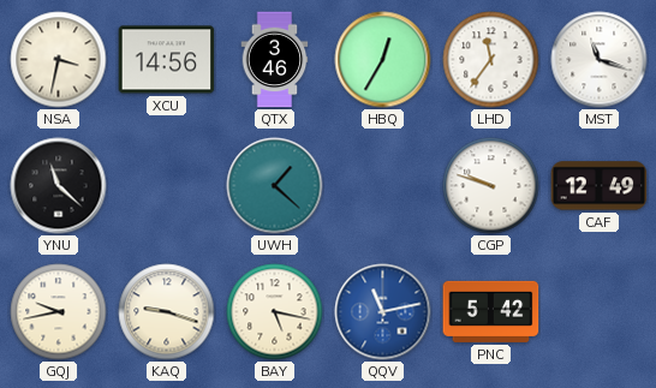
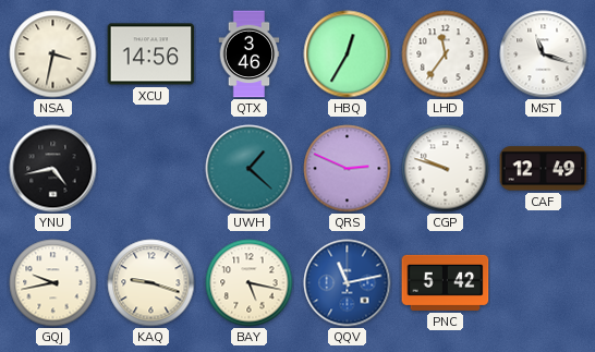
YNU: 11:22 -> 4:43 (53, 169)
QRS: none -> 2:49 (348, 169)
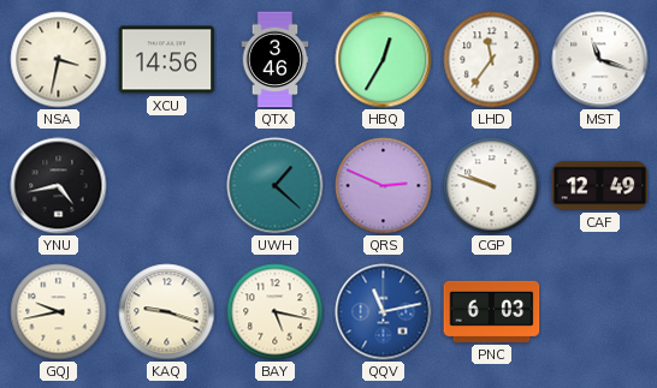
PNC: 5:42 -> 6:03 (492, 311)
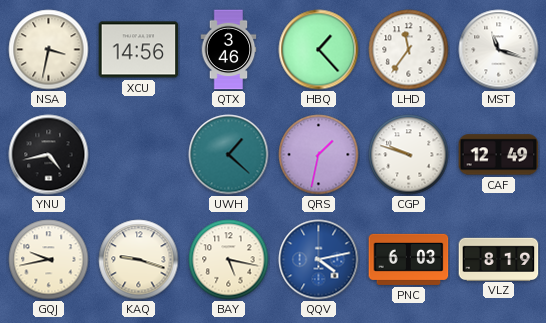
HBQ: 12:35 -> 1:23 (319, 50)
QRS: 2:49 -> 1:32 (319, 155)
QQV: 11:13 -> 4:13 (319, 260)
VLZ: none -> 8:19 (499, 259)
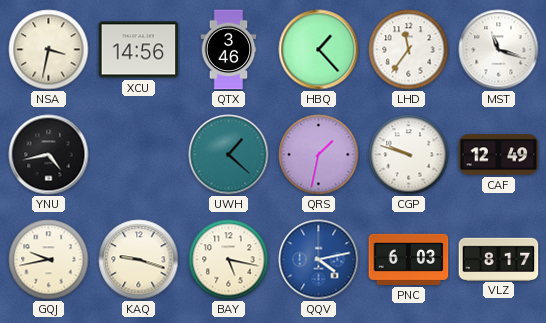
VLZ: 8:19 -> 8:17 (499, 259)
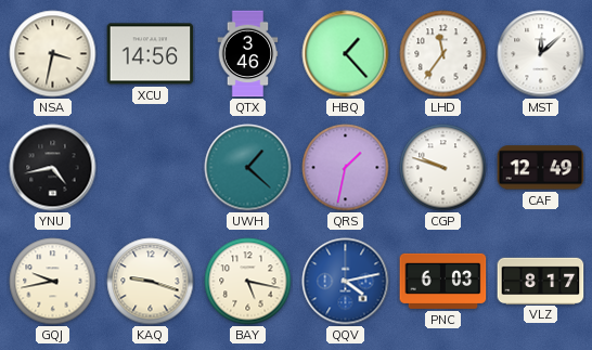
MST: 11:18 -> 12:08 (541, 54)
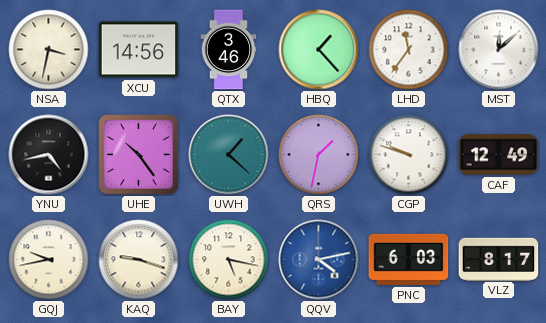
UHE: none -> 10:24 (138, 154)
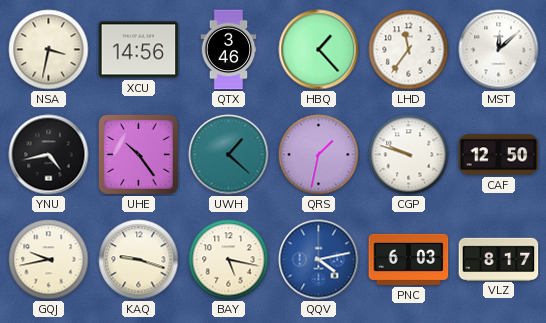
CAF: 12:49 -> 12:50 (499, 155)
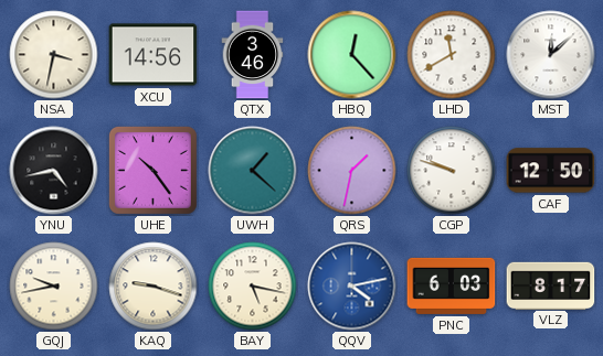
HBQ: 1:23 -> 12:23 (352, 55)
LHD: 11:36 -> 11:40 (452, 55)
